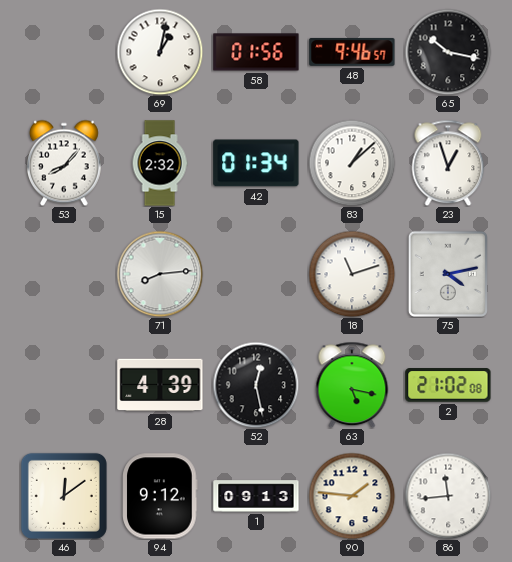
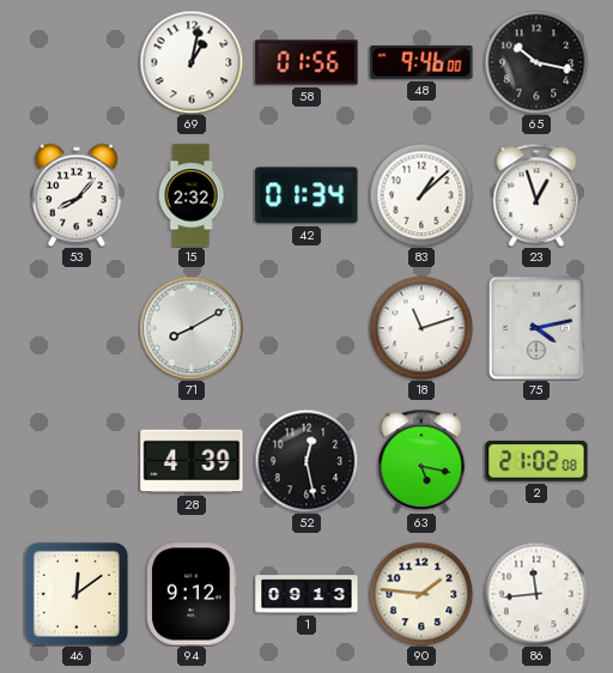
48: 9:46:57 -> 9:46:00 (421, 62)
71: 8:14 -> 8:10 (192, 328)
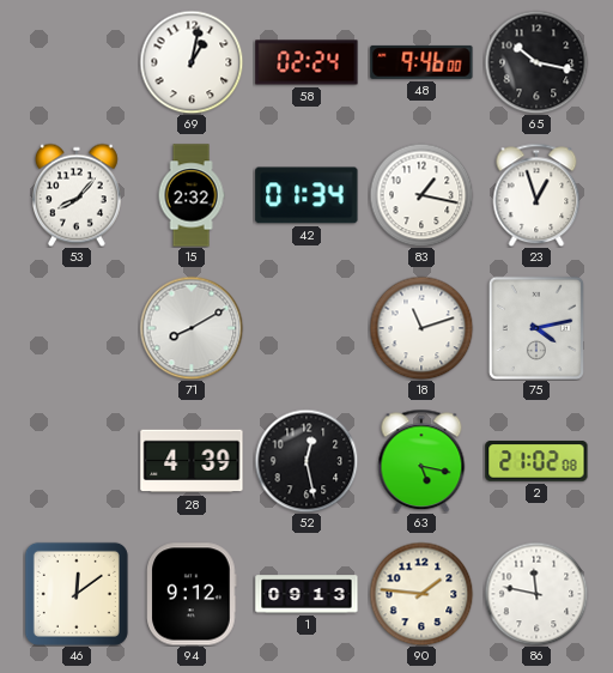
58: 01:56 -> 02:24 (306, 62)
83: 1:08 -> 1:17 (421, 195)
86: 11:44 -> 11:47 (536, 594)
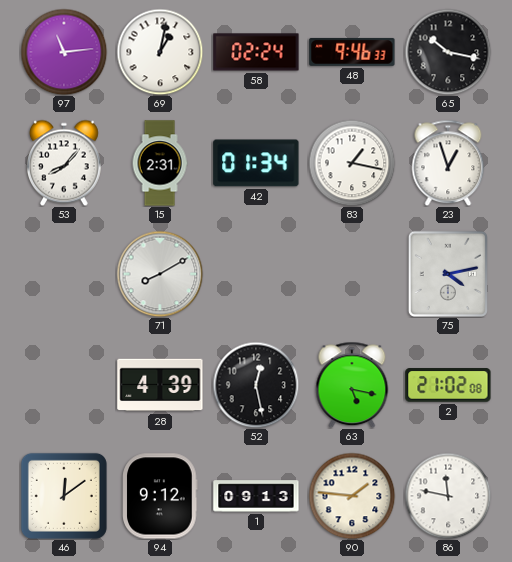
97: none -> 11:14 (64, 52)
48: 9:46:00 -> 9:46:33 (352, 52)
15: 2:32 -> 2:31 (160, 163)
18: 11:12 -> none (421, 328)
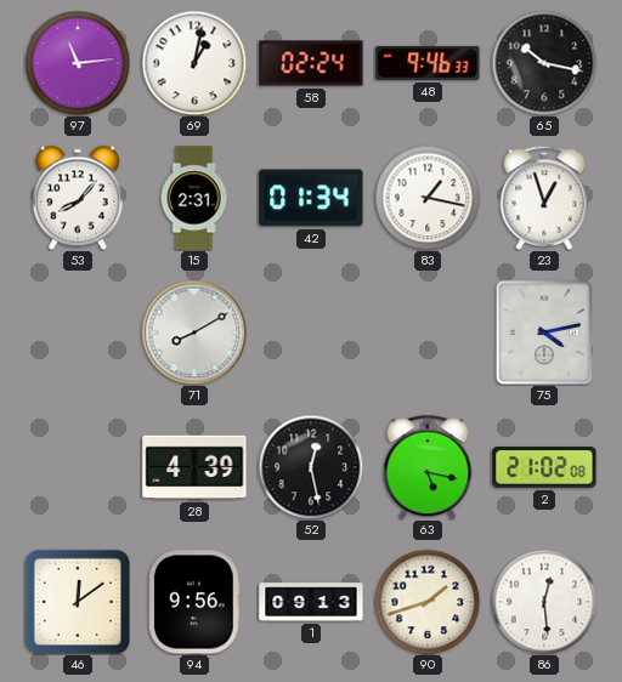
94: 9:12 -> 9:56 (194, 602)
90: 1:46 -> 1:42 (428, 602)
86: 11:47 -> 12:29 (544, 602)
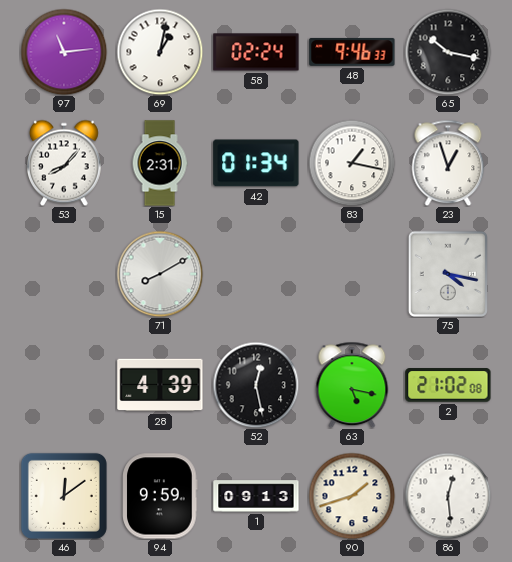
75: 4:13 -> 4:17 (448, 274)
94: 9:56 -> 9:59 (160, 496)
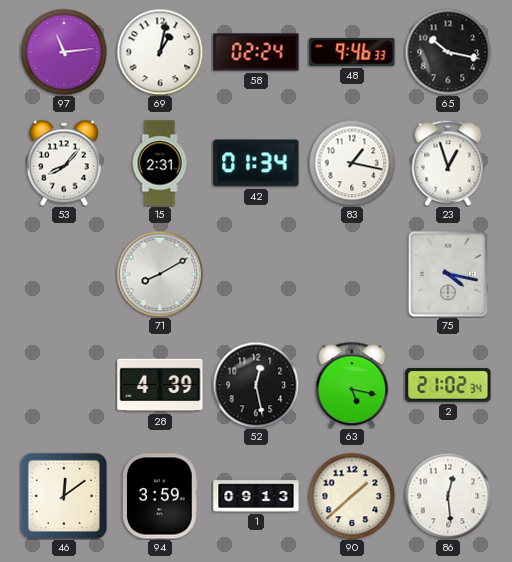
2: 21:02:08 -> 21:02:34 (448, 385)
94: 9:59 -> 3:59 (160, 496)
90: 1:42 -> 1:38 (352, 496)
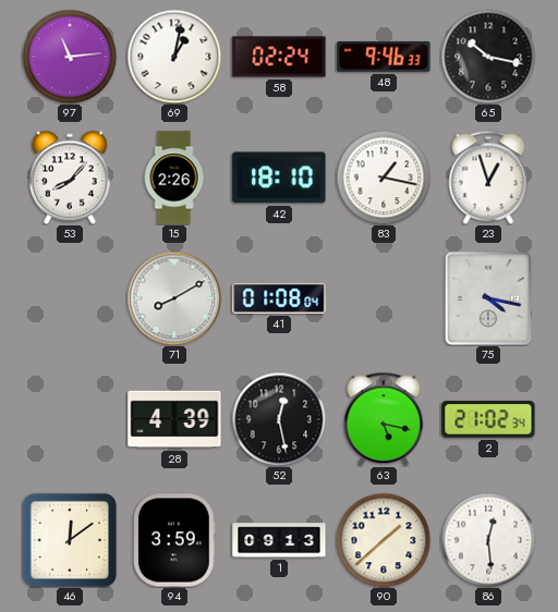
15: 2:31 -> 2:26 (174, 178)
42: 01:34 -> 18:10 (279, 178)
41: none -> 01:08 (279, 298)
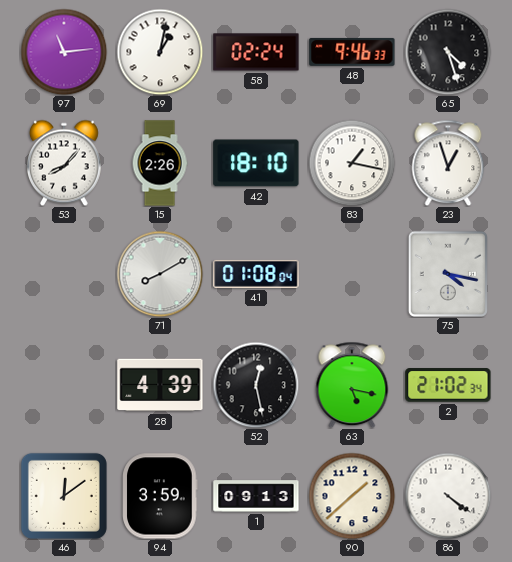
65: 10:17 -> 4:27 (448, 52)
86: 12:29 -> 4:21 (448, 496)
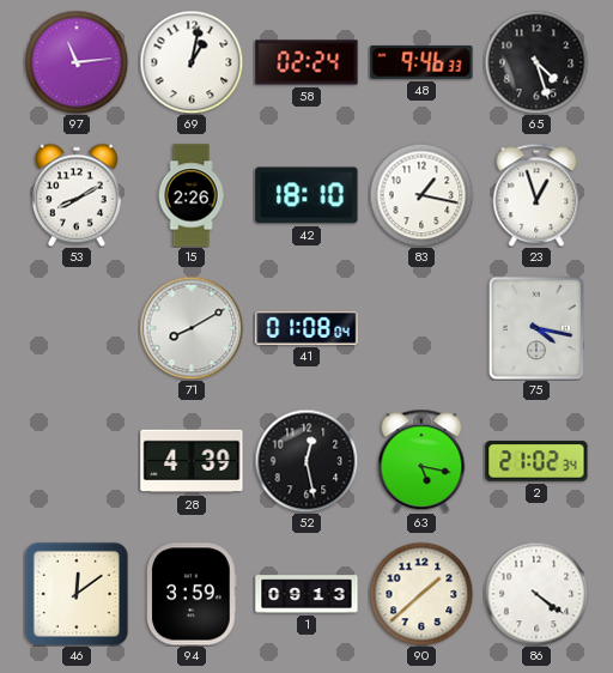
53: 8:07 -> 8:10 (77, 195)
